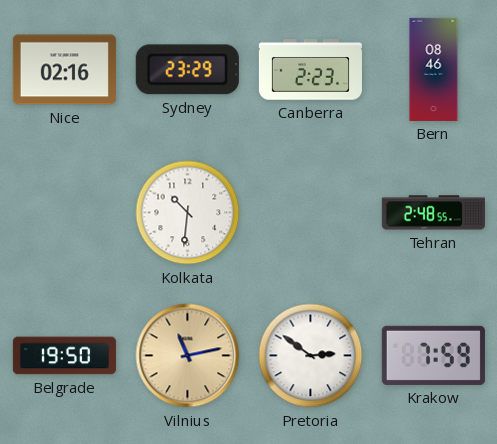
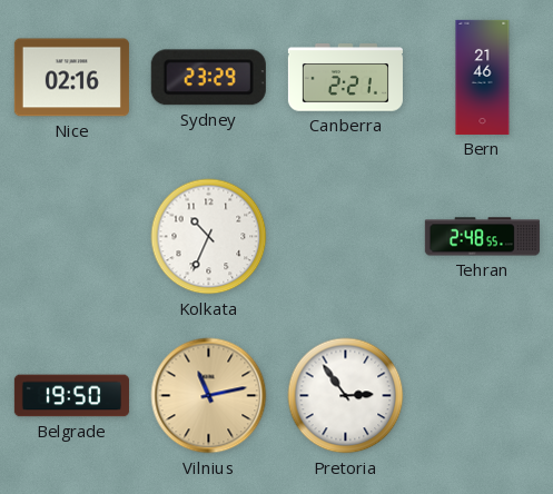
Canberra: 2:23 -> 2:21 (345, 78)
Bern: 08:46 -> 21:46 (483, 77)
Kolkata: 10:31 -> 10:34 (209, 237)
Pretoria: 2:51 -> 2:54 (346, 396)
Krakow: 7:59 -> none (433, 355)
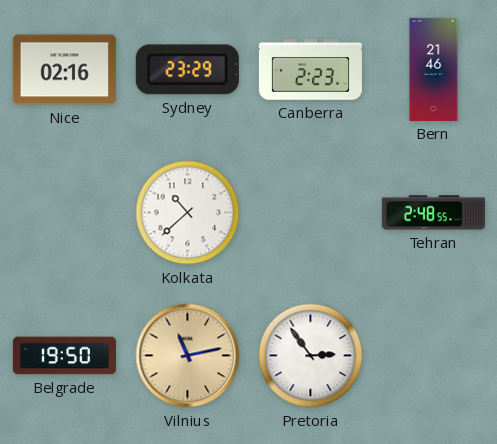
Canberra: 2:21 -> 2:23 (310, 70)
Kolkata: 10:34 -> 10:38 (188, 213)
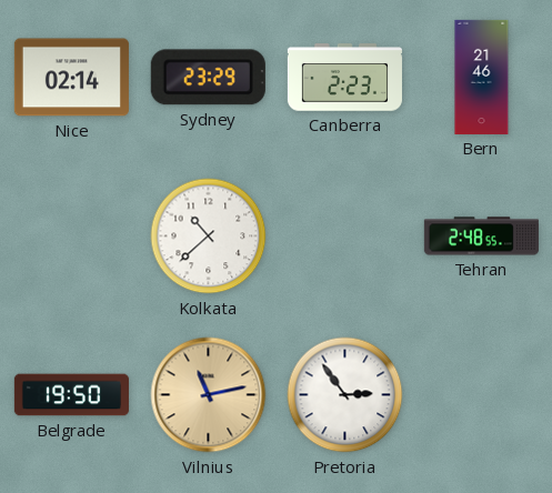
Nice: 02:16 -> 02:14 (71, 78)
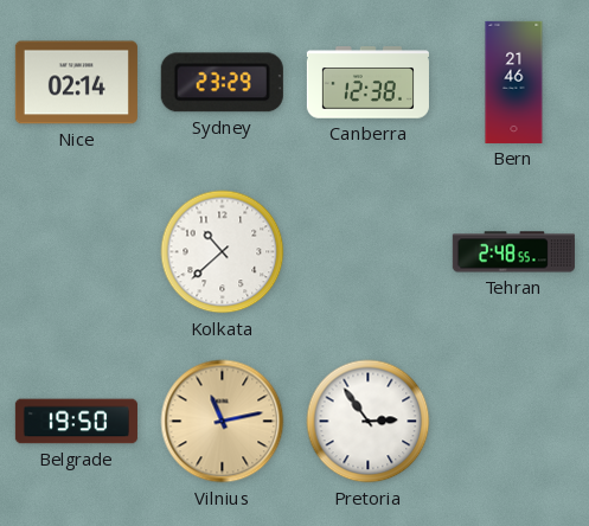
Canberra: 2:23 -> 12:38 (367, 83)
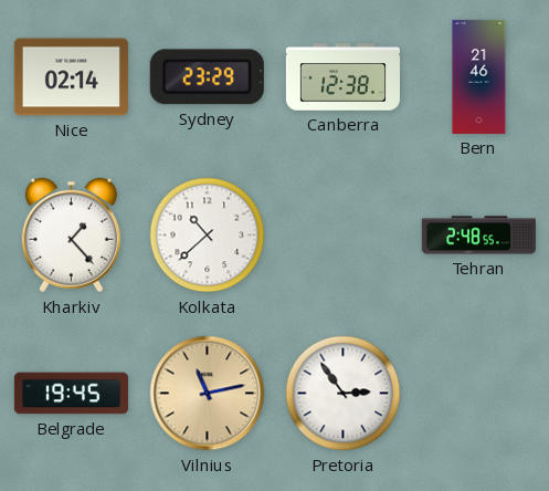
Kharkiv: none -> 1:23 (71, 236)
Belgrade: 19:50 -> 19:45 (71, 394)
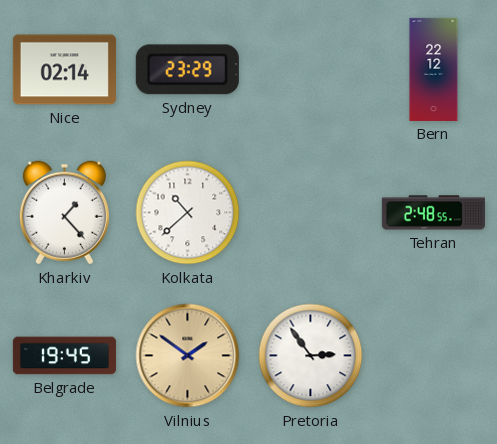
Canberra: 12:38 -> none (342, 77)
Bern: 21:46 -> 22:12 (434, 69)
Vilnius: 11:13 -> 1:51 (188, 356)
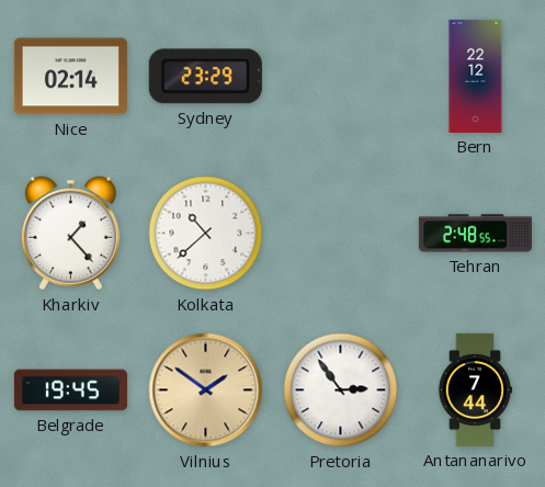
Antananarivo: none -> 7:44 (475, 389)
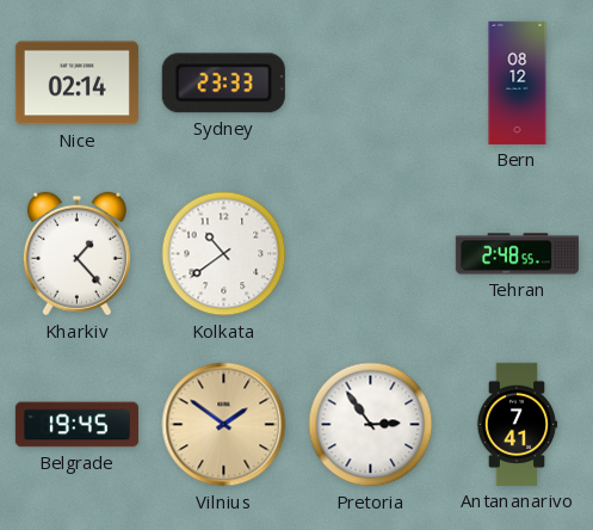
Sydney: 23:29 -> 23:33 (223, 84)
Bern: 22:12 -> 08:12 (518, 82)
Kolkata: 10:38 -> 10:39 (224, 254)
Antananarivo: 7:44 -> 7:41 (517, 424)
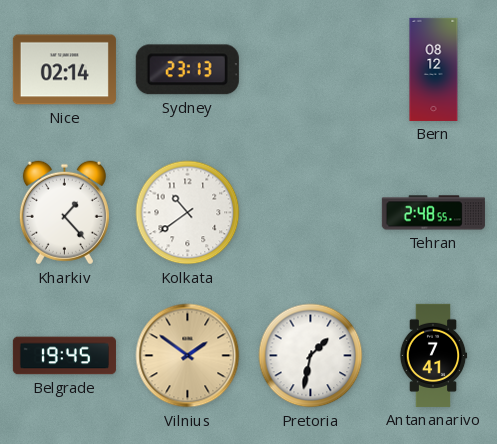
Sydney: 23:33 -> 23:13 (187, 70)
Pretoria: 2:54 -> 1:32 (311, 356)
